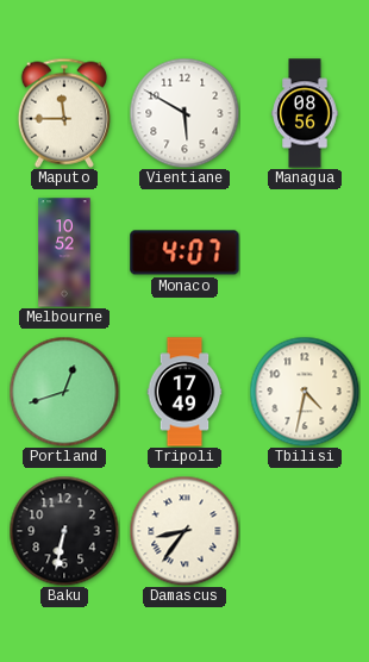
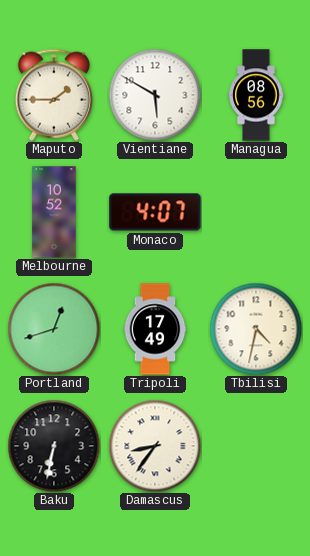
Maputo: 11:45 -> 1:45 (53, 95)
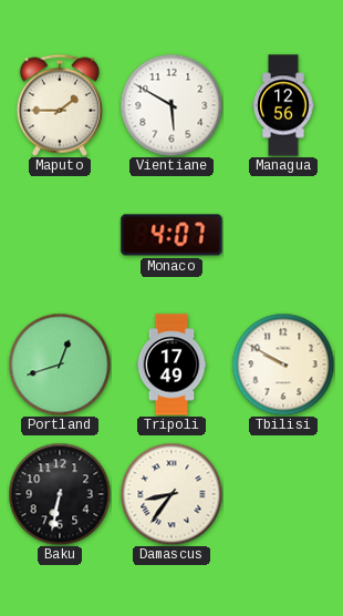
Managua: 08:56 -> 12:56 (283, 105)
Melbourne: 10:52 -> none (54, 212)
Tbilisi: 4:32 -> 9:50 (283, 365)
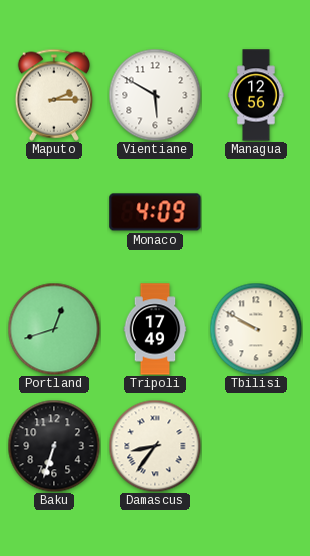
Maputo: 1:45 -> 2:15 (53, 95)
Monaco: 4:07 -> 4:09 (155, 212)
Baku: 6:32 -> 6:33 (54, 446)
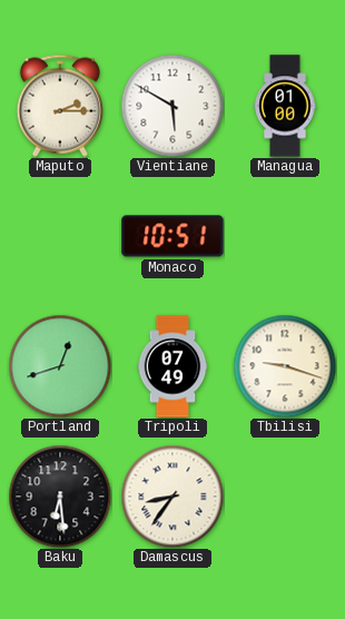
Managua: 12:56 -> 01:00 (285, 106)
Monaco: 4:09 -> 10:51 (172, 236)
Tripoli: 17:49 -> 07:49 (172, 366)
Tbilisi: 9:50 -> 9:18 (285, 366)
Baku: 6:33 -> 6:29 (60, 497)
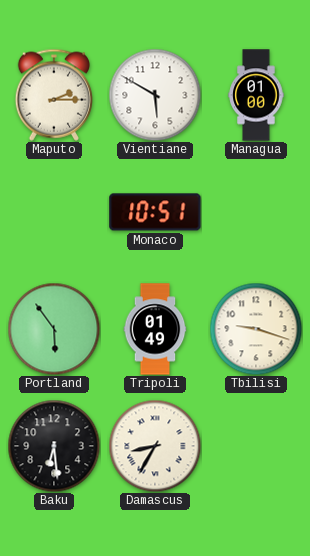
Portland: 12:42 -> 5:54 (54, 329)
Tripoli: 07:49 -> 01:49 (155, 329)
Damascus: 8:36 -> 8:35 (155, 446)
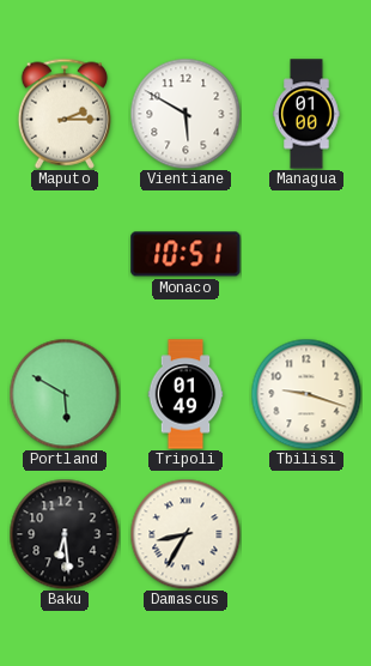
Portland: 5:54 -> 5:50 (65, 394)
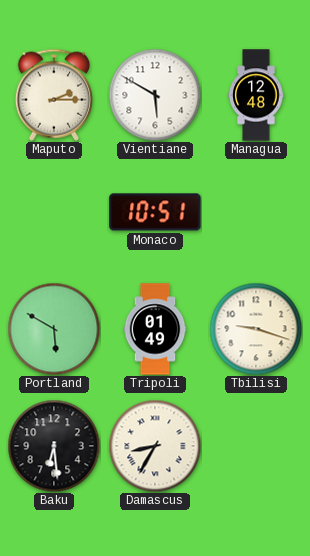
Managua: 01:00 -> 12:48 (256, 95)
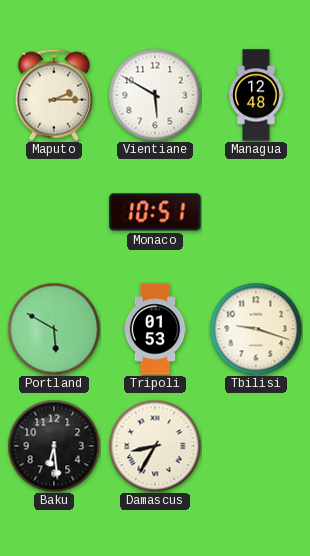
Tripoli: 01:49 -> 01:53 (155, 329)
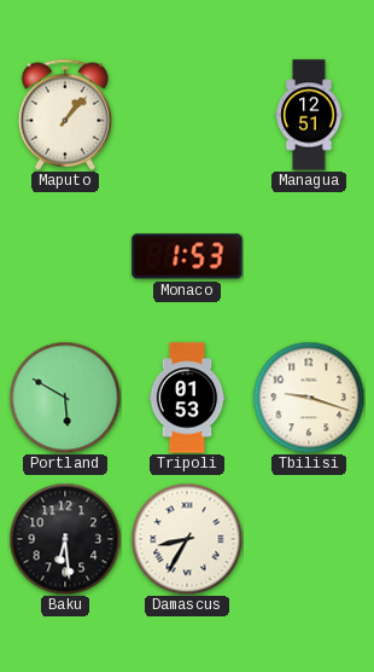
Maputo: 2:15 -> 1:07 (64, 115)
Vientiane: 5:50 -> none (155, 95)
Managua: 12:48 -> 12:51 (309, 115)
Monaco: 10:51 -> 1:53 (187, 256)
